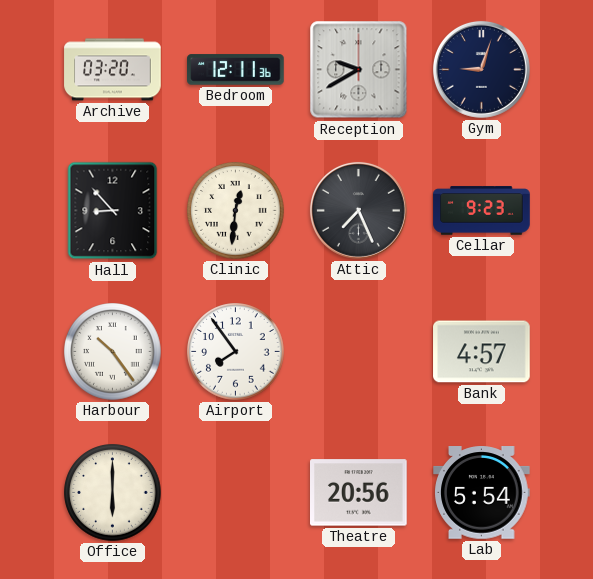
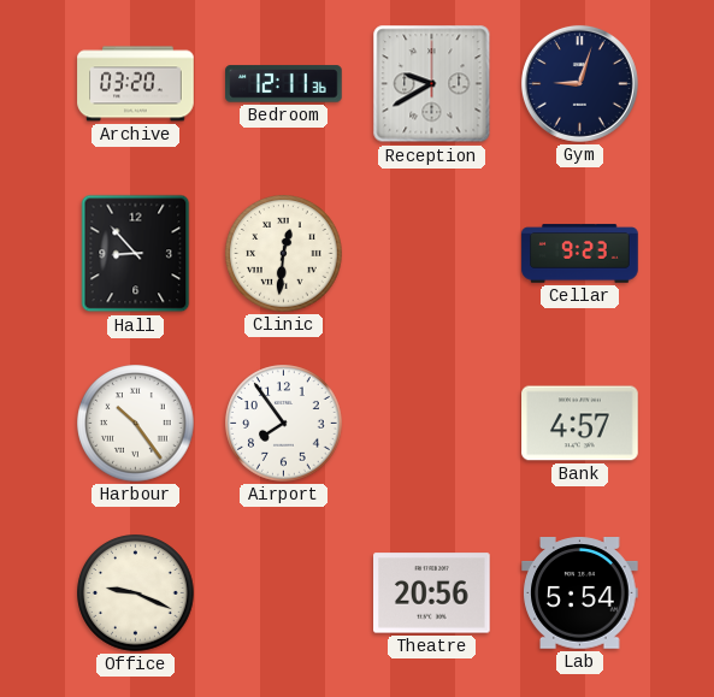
Attic: 7:26 -> none (358, 210)
Office: 6:00 -> 9:19 (136, 593)
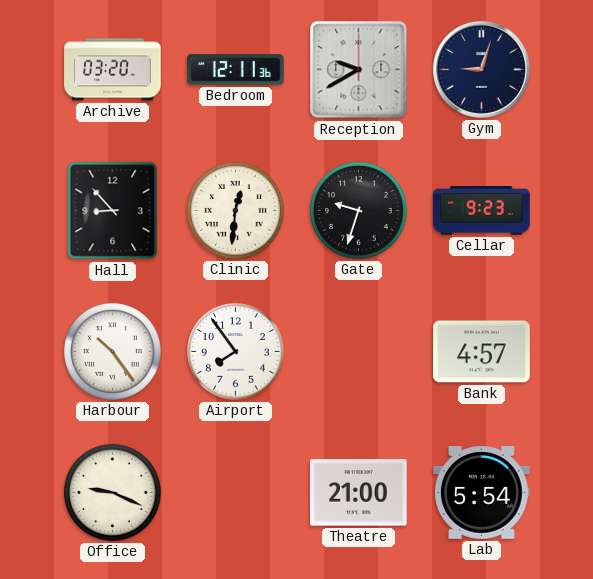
Gate: none -> 9:33 (359, 211)
Theatre: 20:56 -> 21:00 (359, 493)
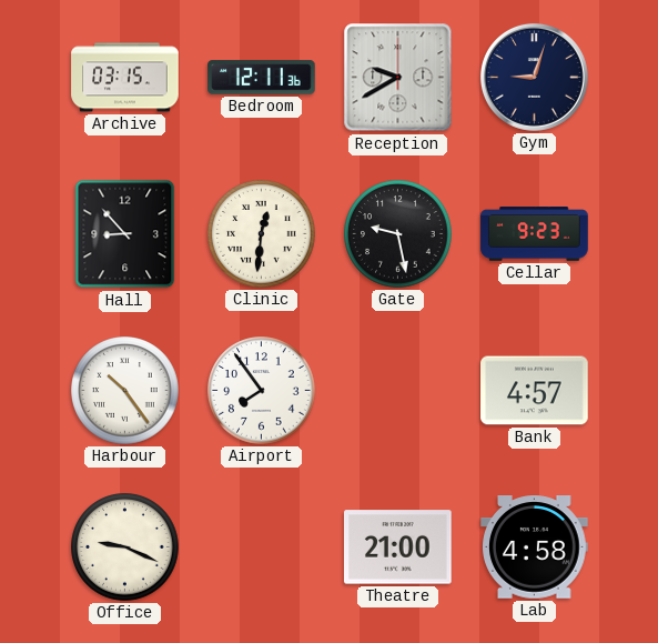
Archive: 03:20 -> 03:15 (125, 78)
Gate: 9:33 -> 9:28 (398, 234)
Lab: 5:54 -> 4:58 (535, 547)
